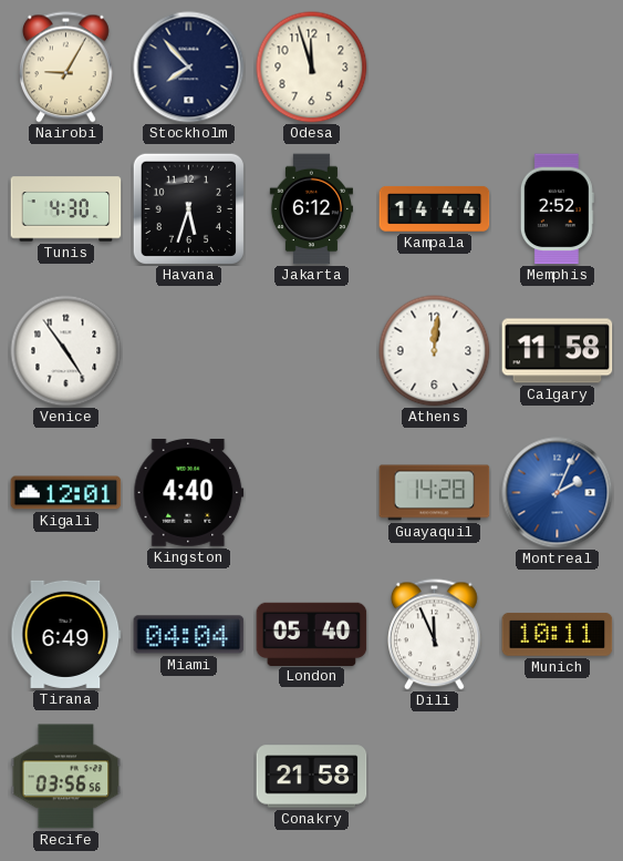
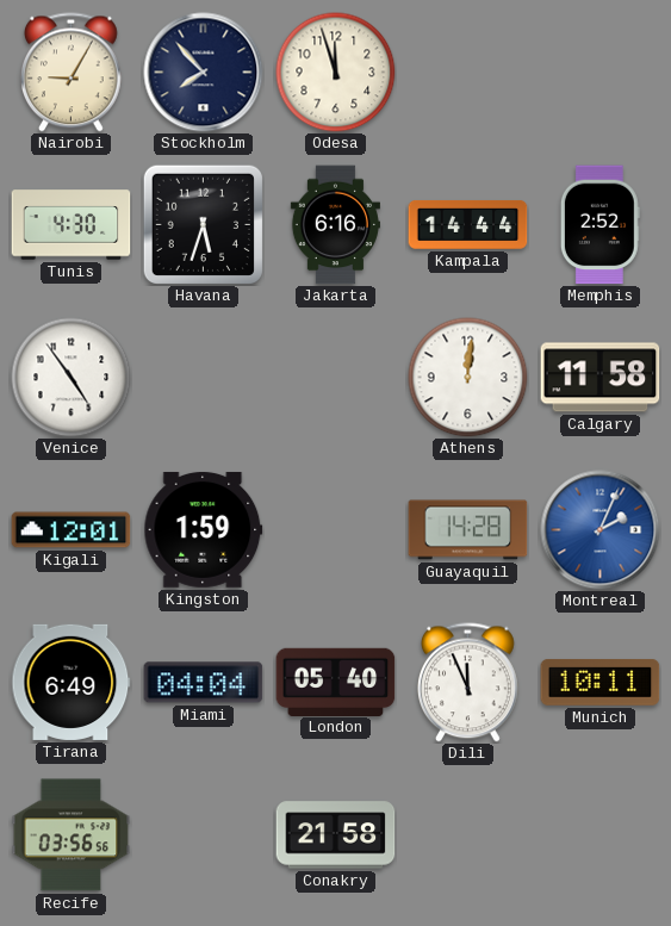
Jakarta: 6:12 -> 6:16 (335, 225)
Kingston: 4:40 -> 1:59 (204, 529)
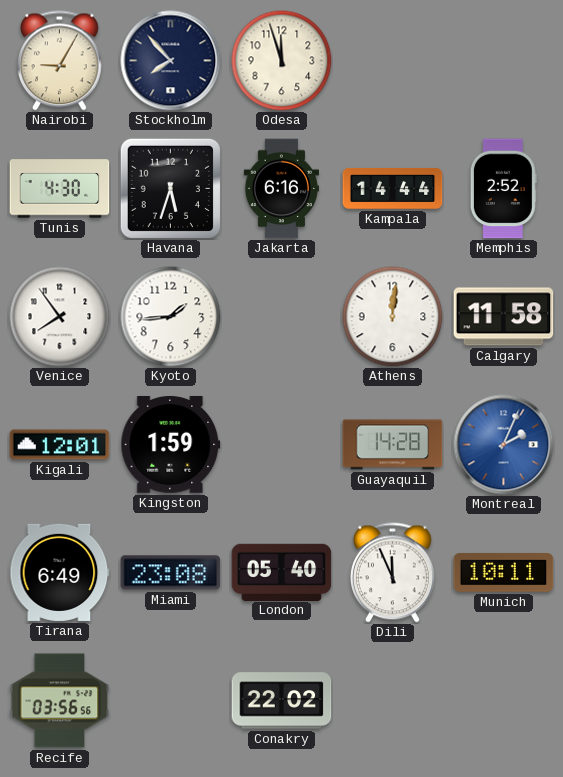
Venice: 4:54 -> 7:54 (60, 317)
Kyoto: none -> 1:44 (171, 317)
Miami: 04:04 -> 23:08 (171, 573)
Conakry: 21:58 -> 22:02 (282, 701)
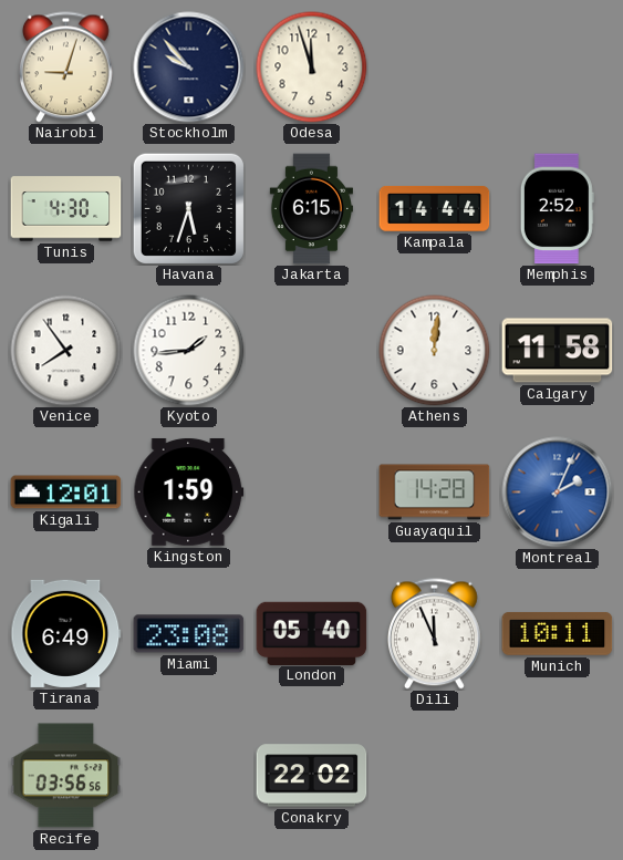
Nairobi: 9:05 -> 9:03 (65, 68)
Stockholm: 7:53 -> 9:53 (189, 68)
Jakarta: 6:16 -> 6:15 (311, 209)
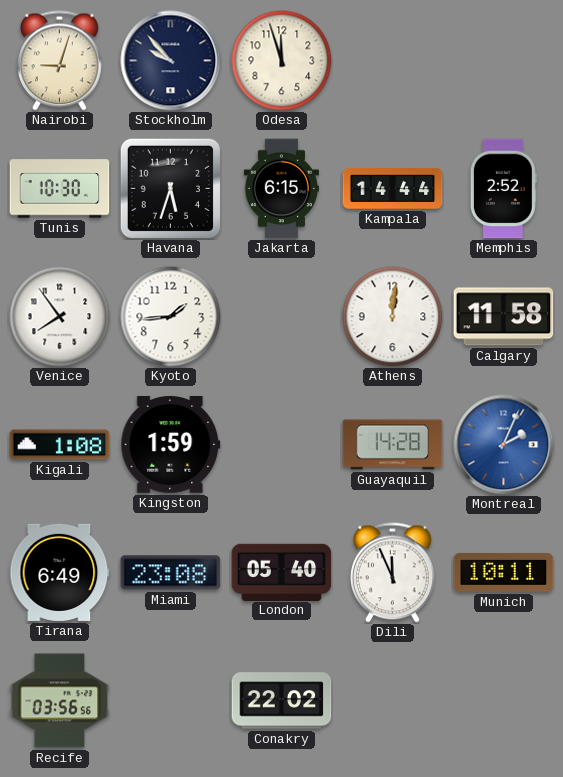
Tunis: 4:30 -> 10:30 (60, 189)
Kigali: 12:01 -> 1:08 (60, 445)
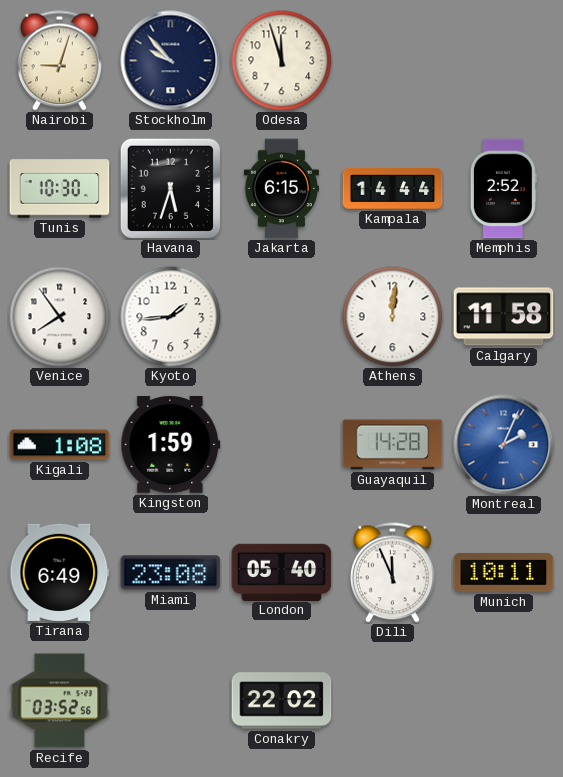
Recife: 03:56 -> 03:52 (60, 701)
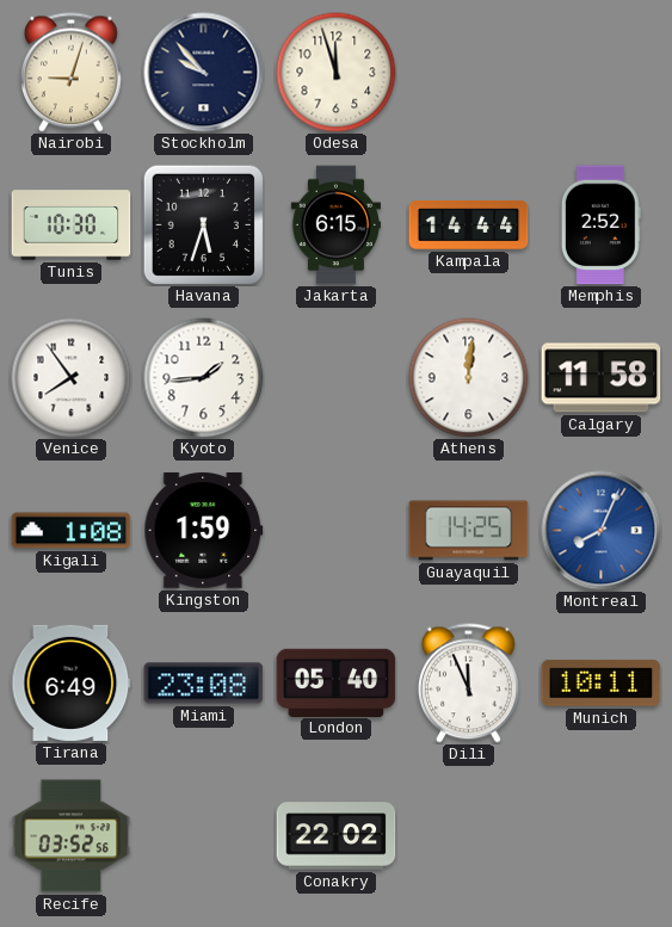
Guayaquil: 14:28 -> 14:25 (469, 531)
Montreal: 2:04 -> 8:04 (602, 531)
